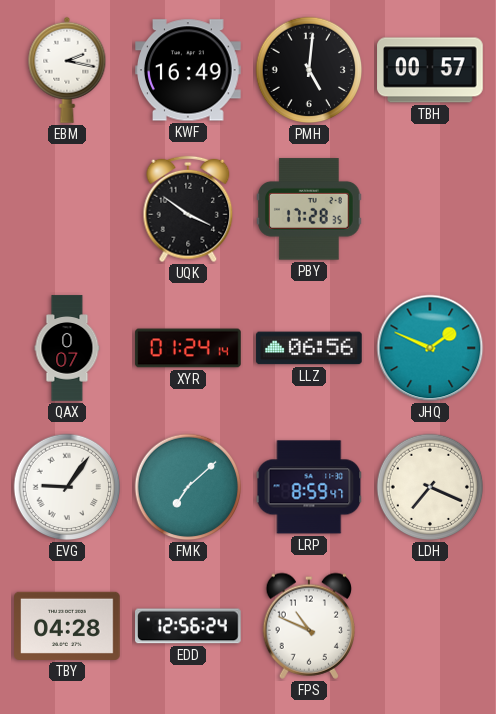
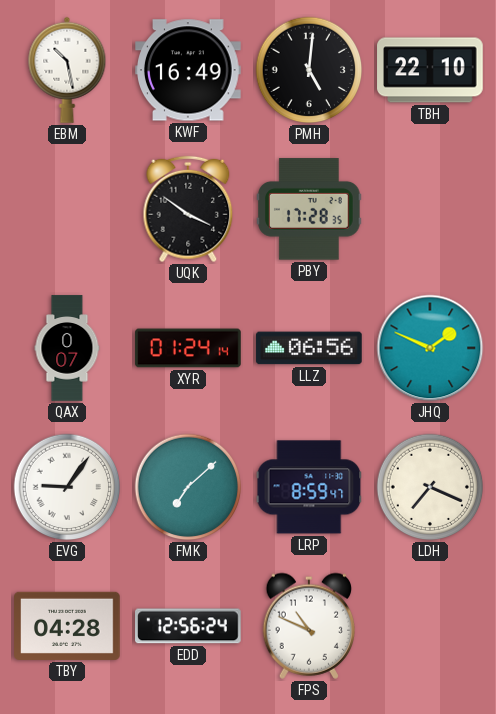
EBM: 2:17 -> 10:28 (67, 70)
TBH: 00:57 -> 22:10 (430, 70)
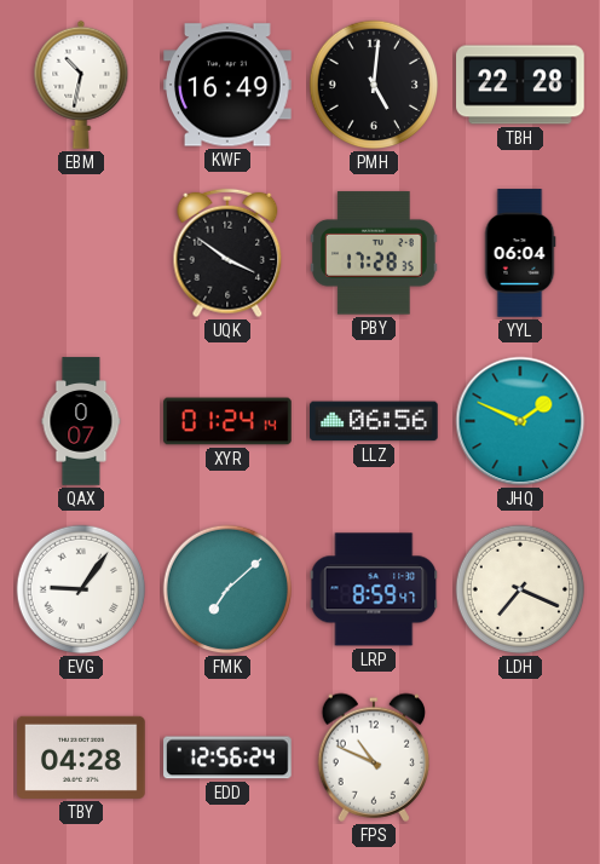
EBM: 10:28 -> 10:32 (81, 85)
TBH: 22:10 -> 22:28 (520, 85)
YYL: none -> 06:04 (520, 253)
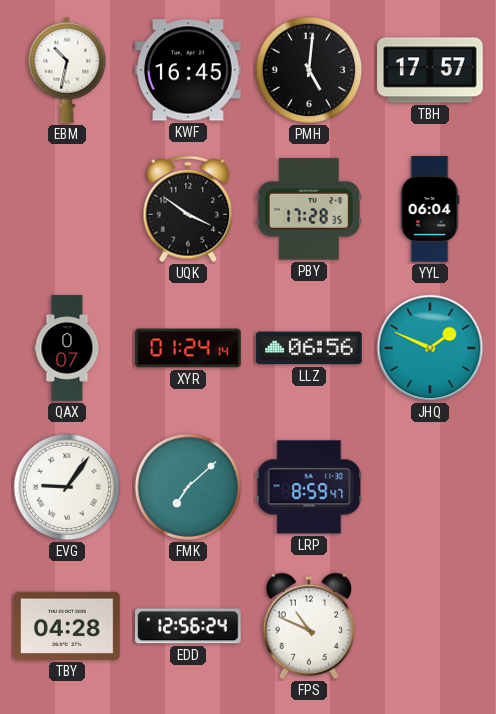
KWF: 16:49 -> 16:45 (189, 70)
TBH: 22:28 -> 17:57 (430, 70)
LDH: 7:19 -> none (520, 589)
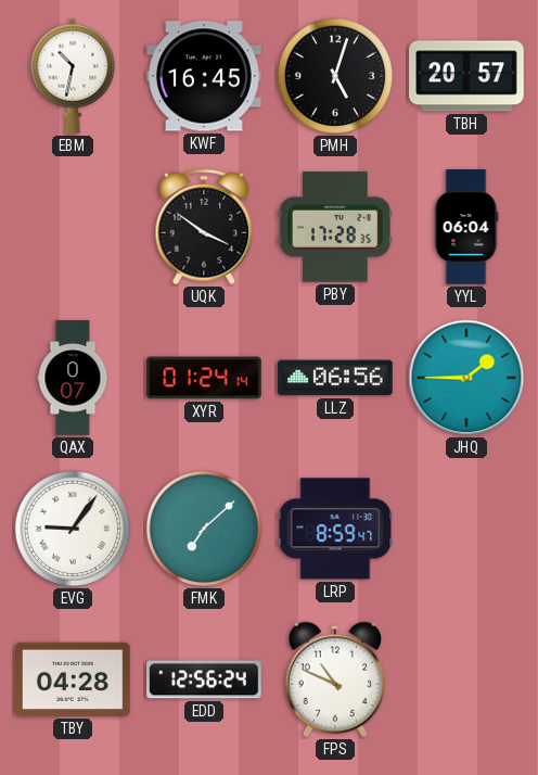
PMH: 5:01 -> 5:03 (335, 76)
TBH: 17:57 -> 20:57 (466, 76)
JHQ: 1:49 -> 1:45 (466, 378)
